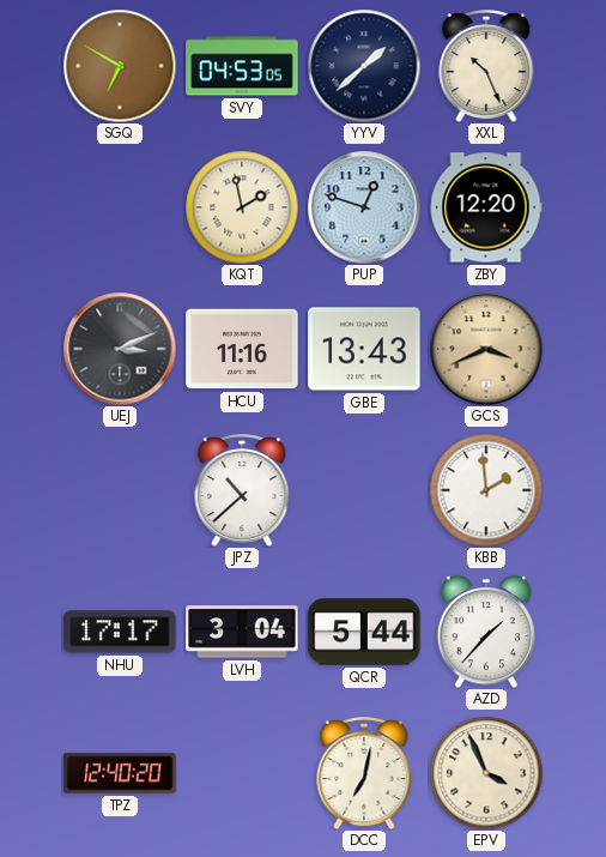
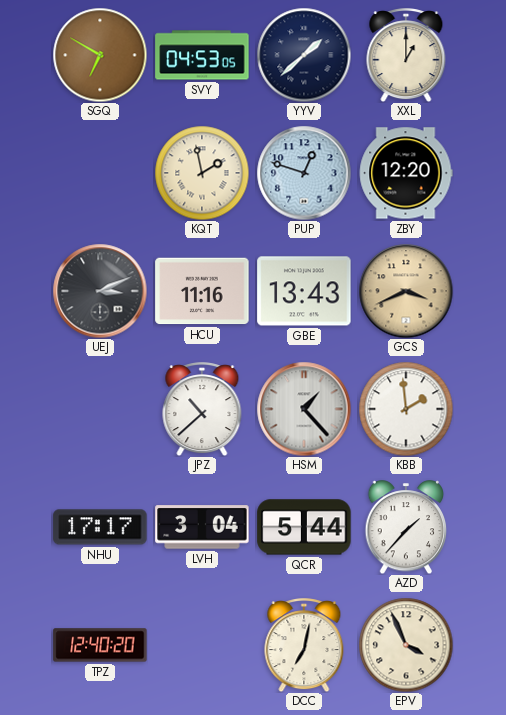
XXL: 10:26 -> 1:00 (406, 56)
HSM: none -> 1:23 (304, 409)
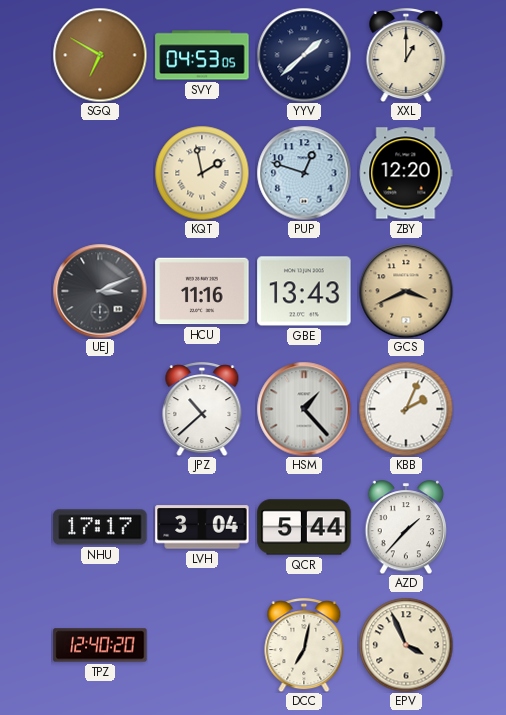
KBB: 1:59 -> 2:04 (406, 409)
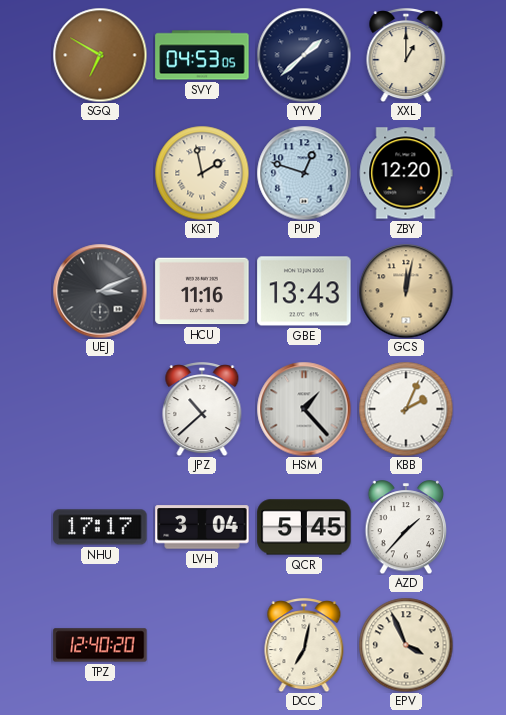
GCS: 3:41 -> 12:02 (406, 291)
QCR: 5:44 -> 5:45 (304, 527)
